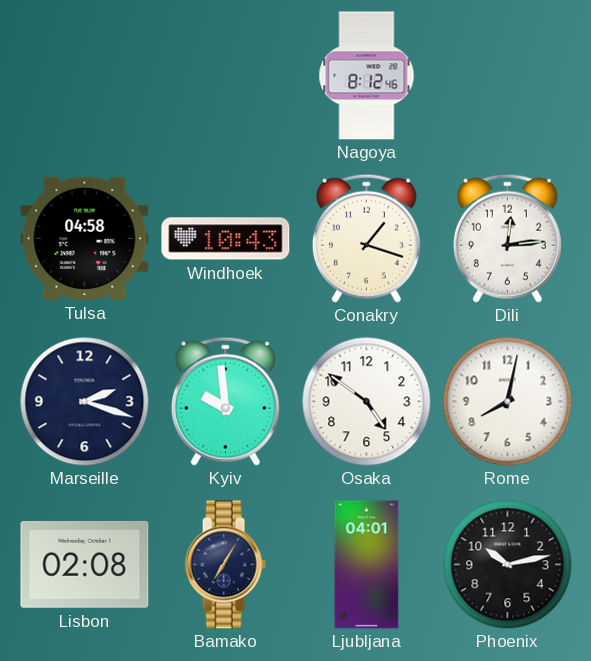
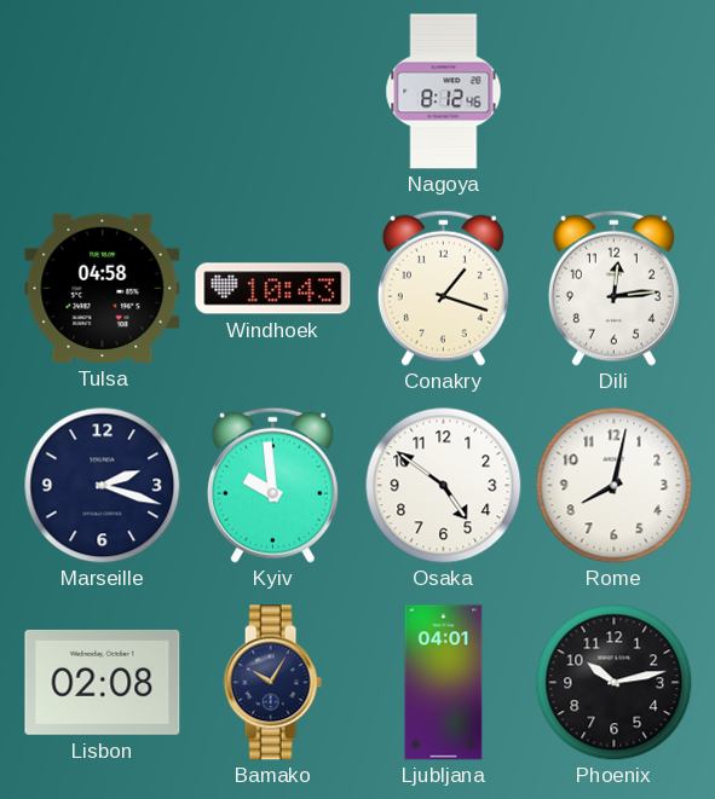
Bamako: 7:05 -> 10:05 (272, 683)
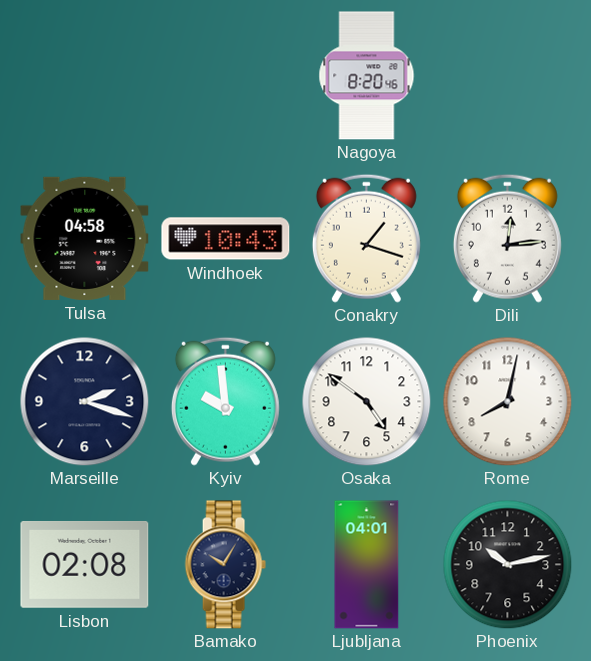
Nagoya: 8:12 -> 8:20 (367, 76)
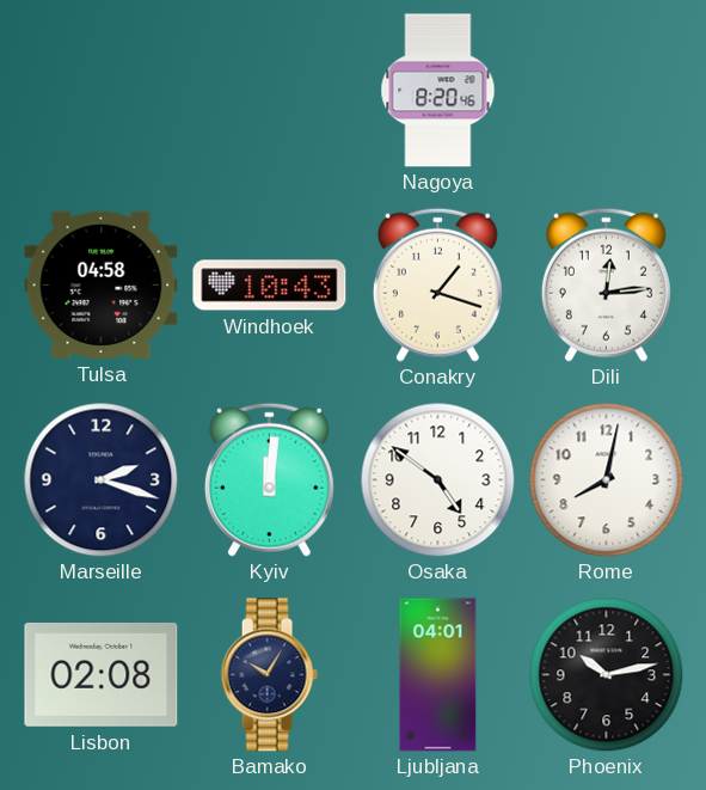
Kyiv: 9:59 -> 12:01 (269, 479)
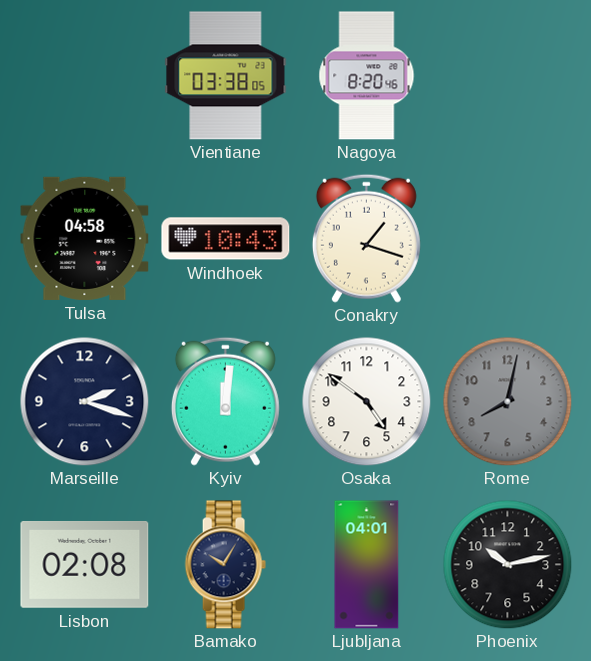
Vientiane: none -> 03:38 (226, 76)
Dili: 12:14 -> none (606, 284)
Rome dial: white -> grey (507, 401)
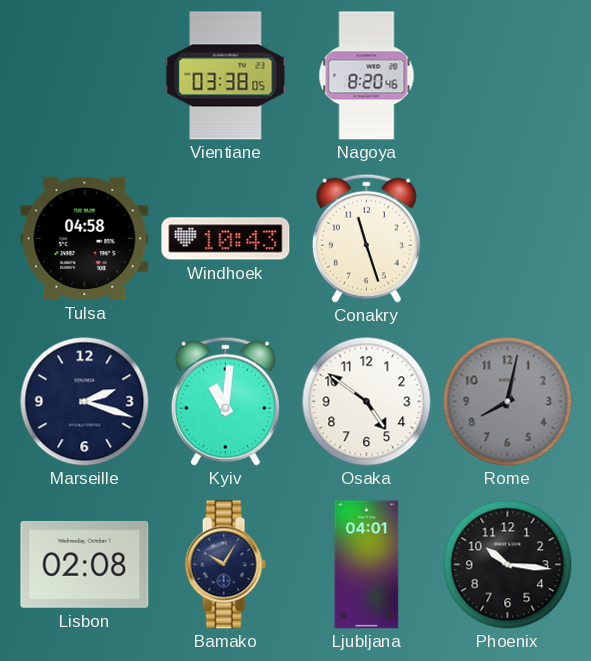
Conakry: 1:18 -> 11:27 (366, 238)
Kyiv: 12:01 -> 11:01 (225, 401)
Phoenix: 10:13 -> 10:16 (507, 564)
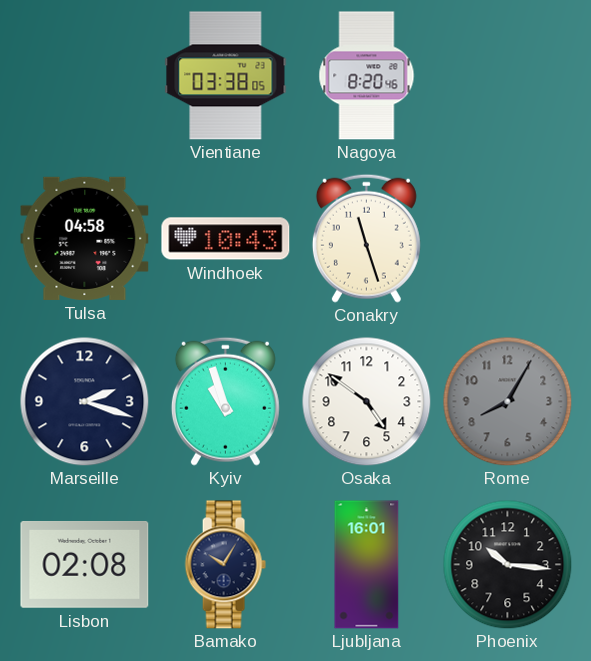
Kyiv: 11:01 -> 10:57 (225, 401)
Rome: 8:02 -> 8:05 (507, 401)
Ljubljana: 04:01 -> 16:01 (367, 565)
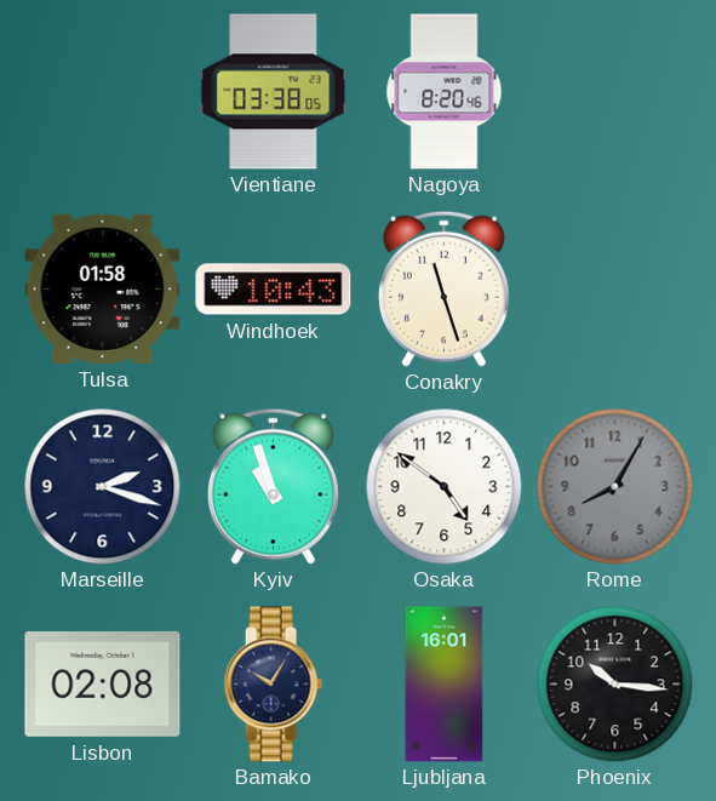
Tulsa: 04:58 -> 01:58 (103, 288)
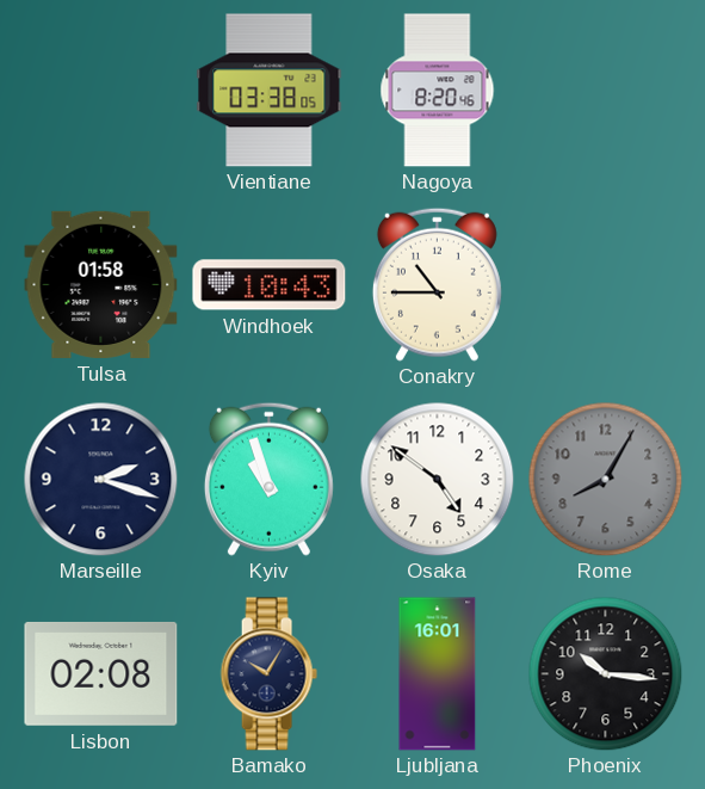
Conakry: 11:27 -> 10:45 (437, 284)
